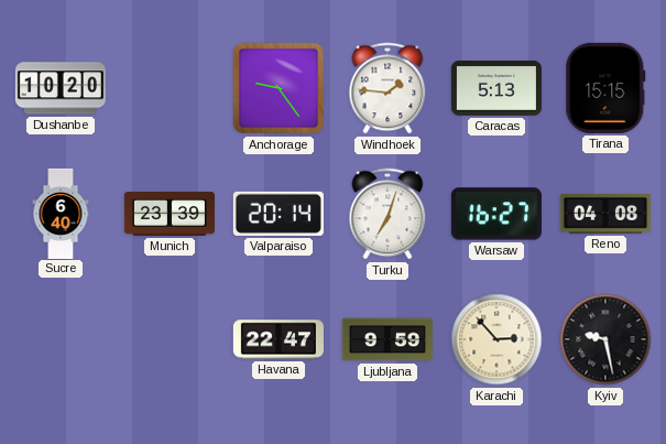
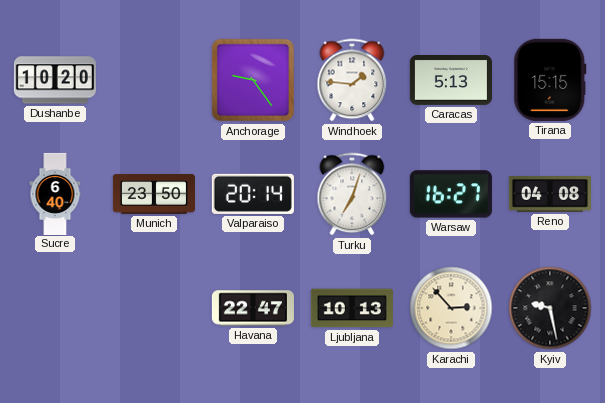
Munich: 23:39 -> 23:50 (154, 194)
Ljubljana: 9:59 -> 10:13 (352, 308)
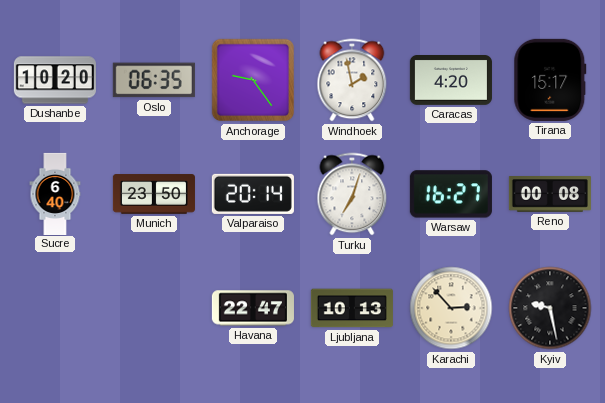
Oslo: none -> 06:35 (154, 80)
Windhoek: 1:46 -> 1:58 (352, 80)
Caracas: 5:13 -> 4:20 (451, 81)
Tirana: 15:15 -> 15:17 (550, 80)
Reno: 04:08 -> 00:08 (550, 195)
